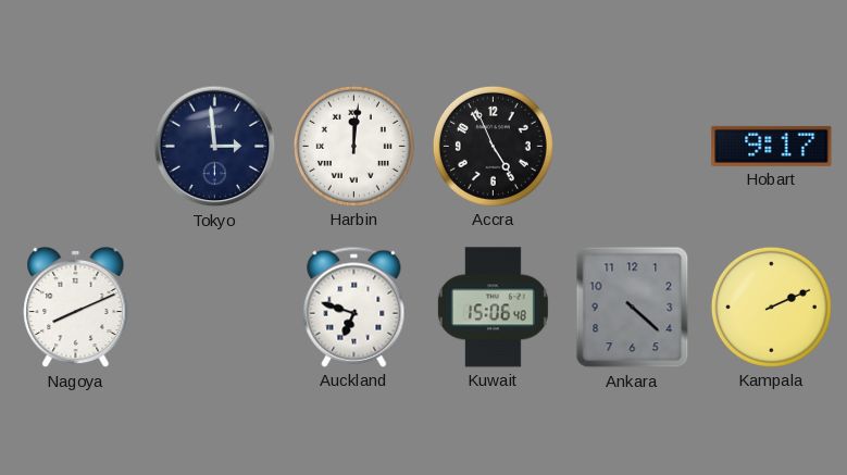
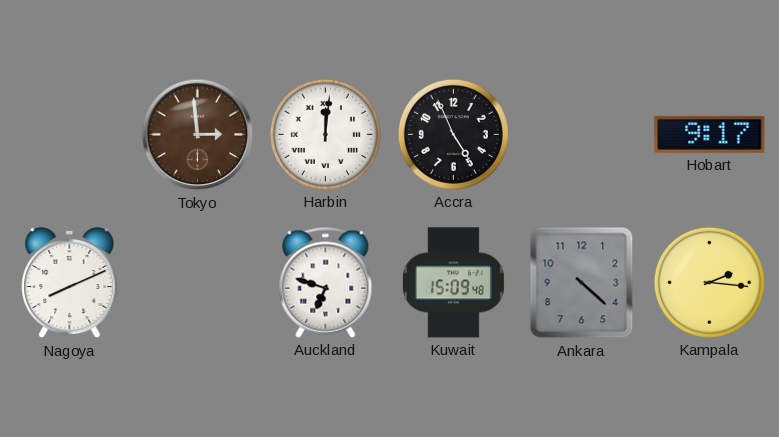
Tokyo dial: navy -> brown (198, 135)
Kuwait: 15:06 -> 15:09 (453, 283)
Kampala: 2:11 -> 2:16 (709, 282)
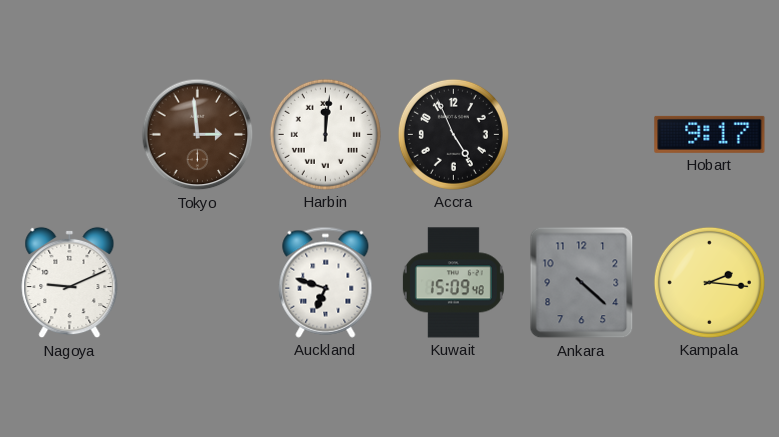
Nagoya: 8:11 -> 9:11 (70, 283)
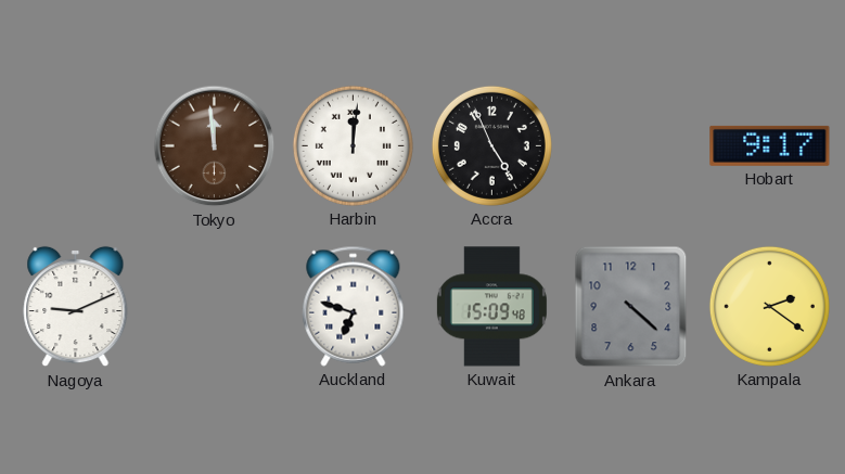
Tokyo: 2:59 -> 11:59 (215, 146)
Kampala: 2:16 -> 2:21 (769, 306)
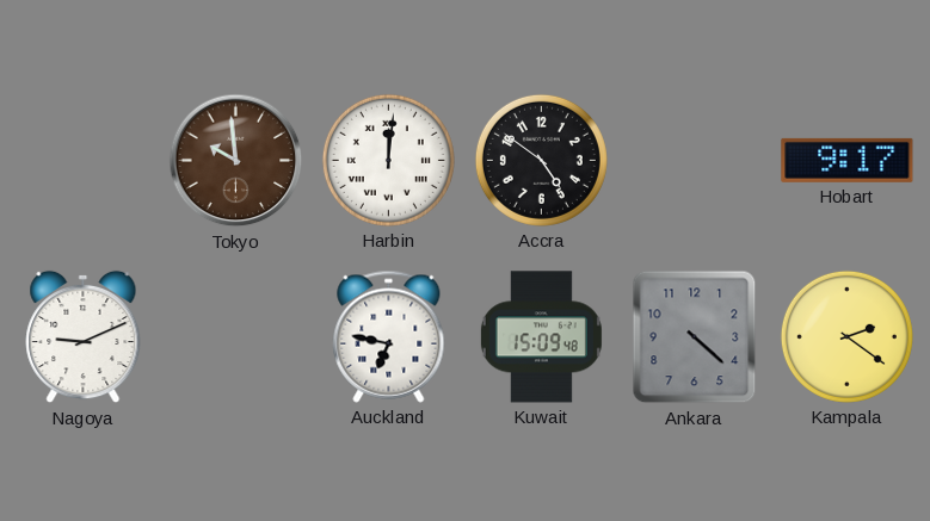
Tokyo: 11:59 -> 9:59 (236, 161)
Accra: 4:56 -> 4:51 (541, 160)
Auckland: 6:48 -> 6:47 (389, 336)
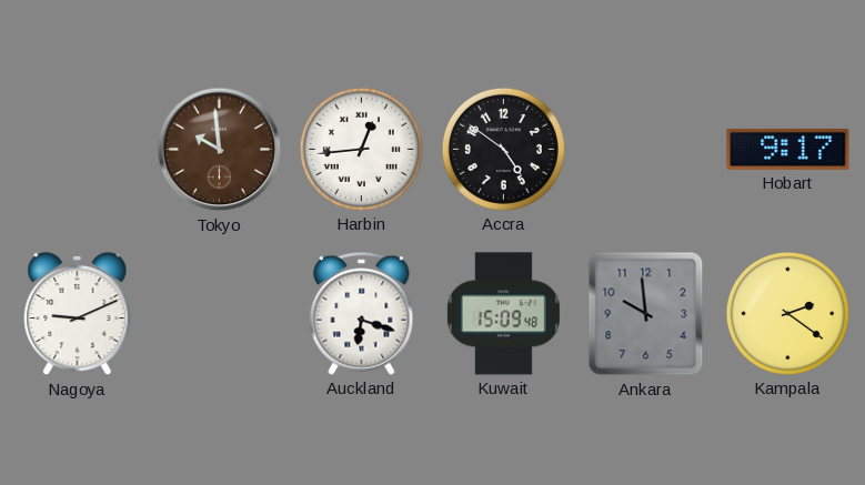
Harbin: 12:01 -> 12:44 (361, 149)
Auckland: 6:47 -> 6:18 (362, 313)
Ankara: 4:22 -> 9:59 (646, 314)
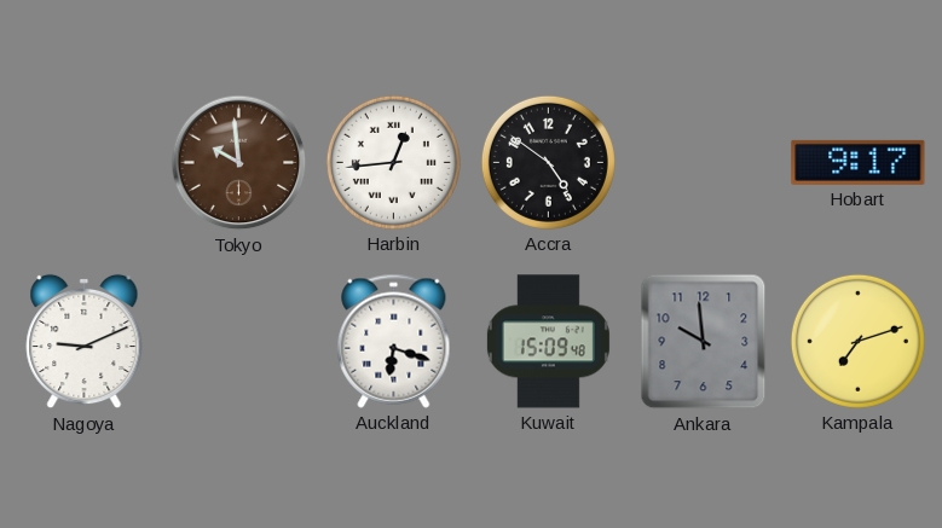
Kampala: 2:21 -> 7:12 (857, 341)
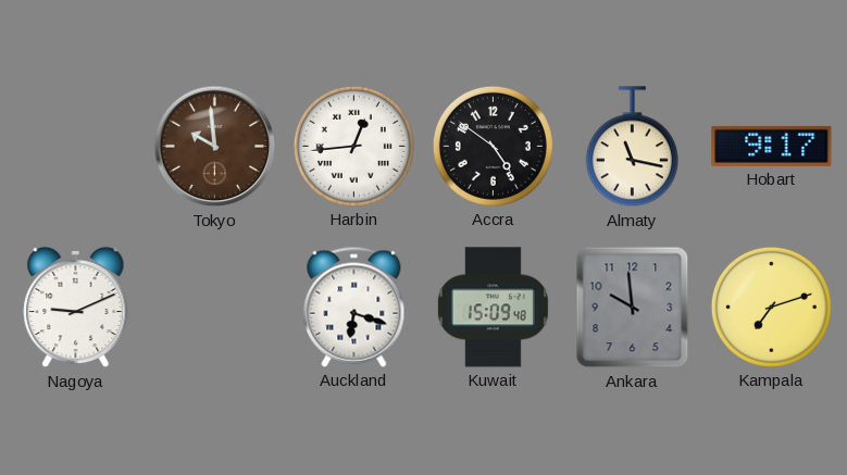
Almaty: none -> 11:17 (632, 147)
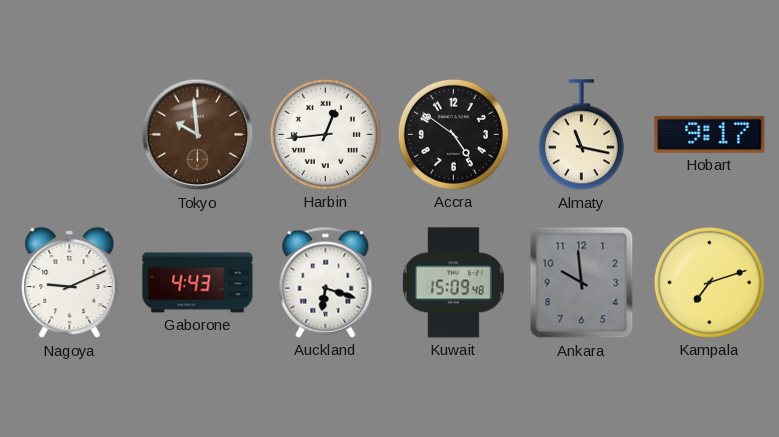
Gaborone: none -> 4:43 (198, 283)
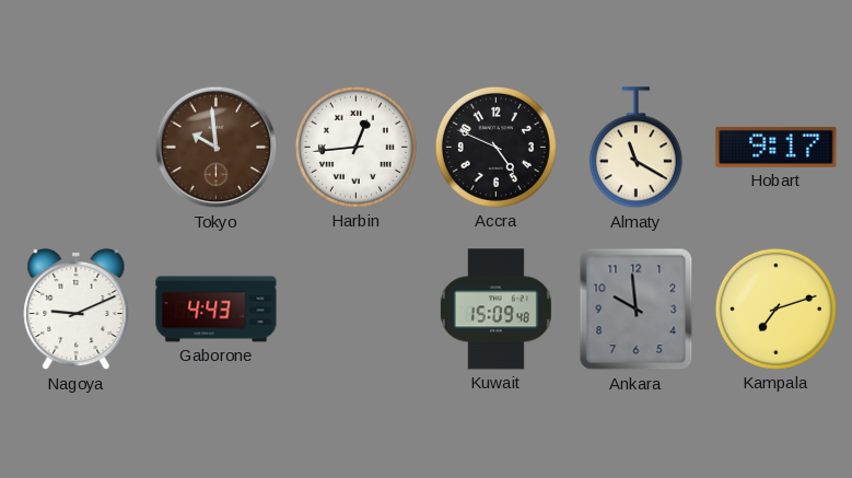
Accra: 4:51 -> 4:49 (495, 147)
Almaty: 11:17 -> 11:20 (635, 148)
Auckland: 6:18 -> none (326, 282)
